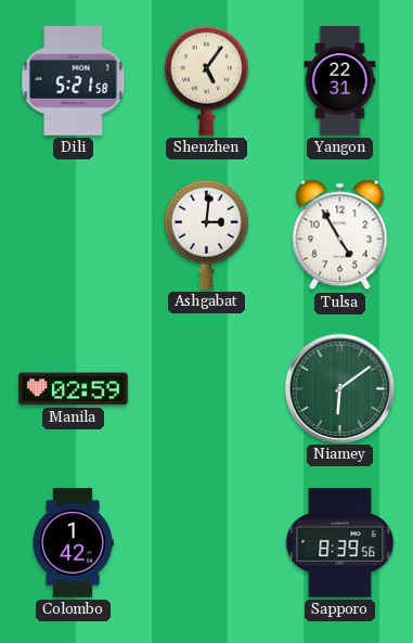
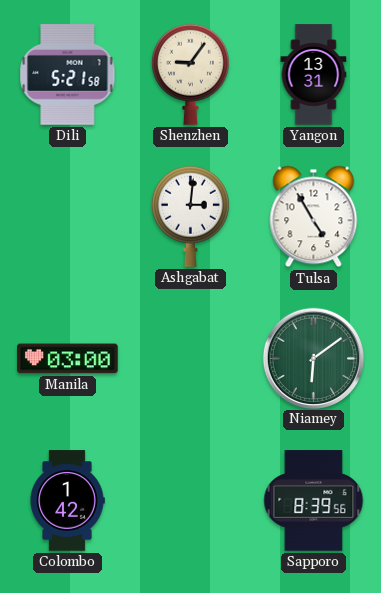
Shenzhen: 5:06 -> 9:06 (190, 74)
Yangon: 22:31 -> 13:31 (314, 75)
Manila: 02:59 -> 03:00 (68, 359)
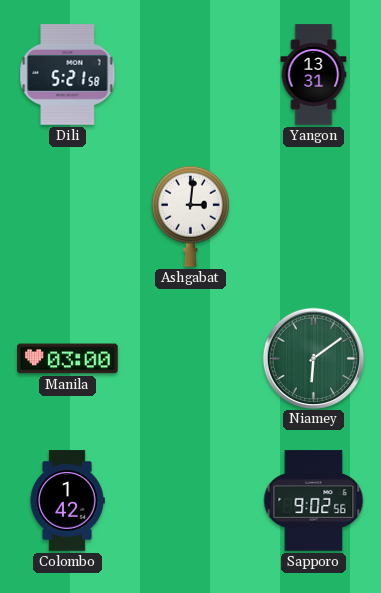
Shenzhen: 9:06 -> none (190, 74)
Tulsa: 4:55 -> none (314, 217)
Sapporo: 8:39 -> 9:02 (314, 501)
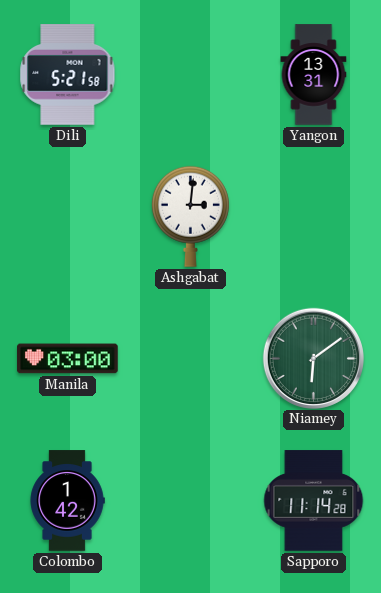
Sapporo: 9:02 -> 11:14 (314, 501)
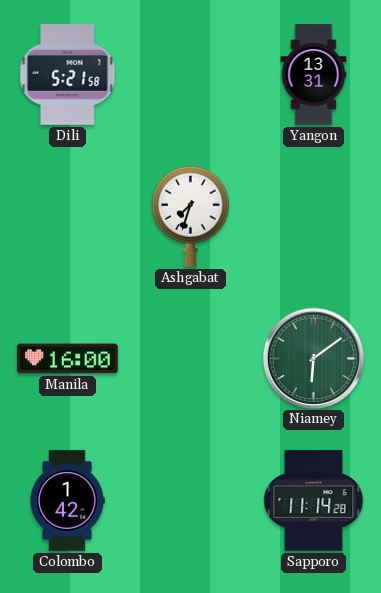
Ashgabat: 3:01 -> 7:33 (190, 216)
Manila: 03:00 -> 16:00 (68, 359)
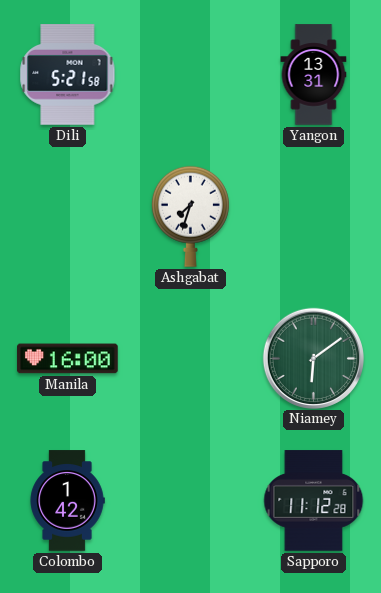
Sapporo: 11:14 -> 11:12 (314, 501)
